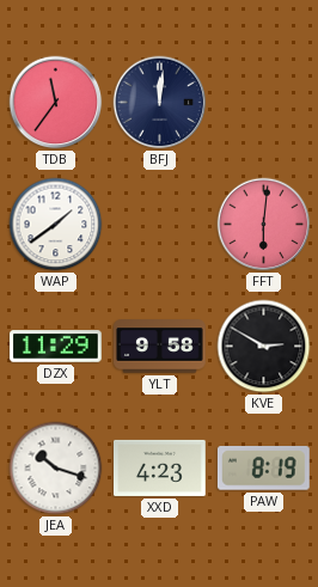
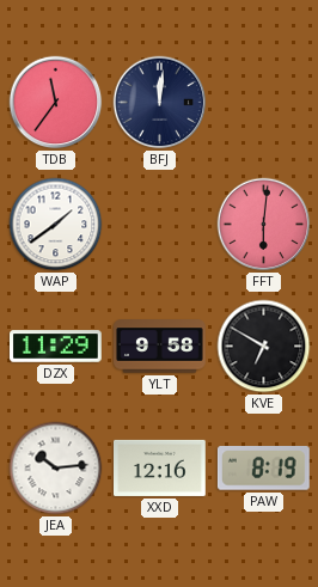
KVE: 2:50 -> 6:50 (264, 347)
JEA: 10:18 -> 10:14 (56, 469)
XXD: 4:23 -> 12:16 (160, 467)
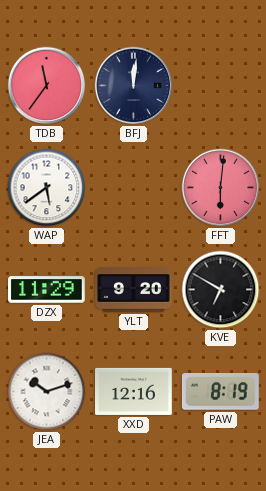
WAP: 1:39 -> 5:39 (47, 188)
YLT: 9:58 -> 9:20 (134, 290)
JEA: 10:14 -> 10:12 (47, 392)
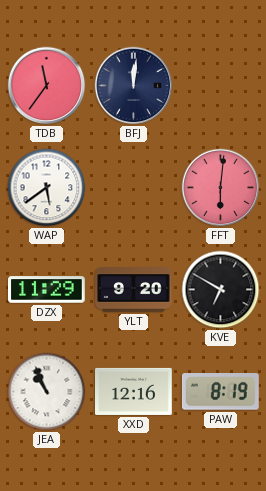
JEA: 10:12 -> 10:56 (47, 392)
